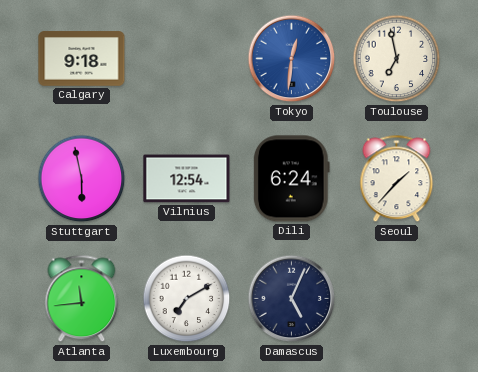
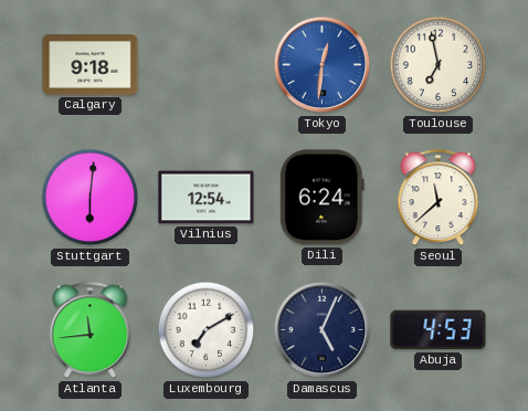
Stuttgart: 5:58 -> 6:01 (91, 198)
Seoul: 1:37 -> 11:38 (439, 198)
Abuja: none -> 4:53 (439, 330)
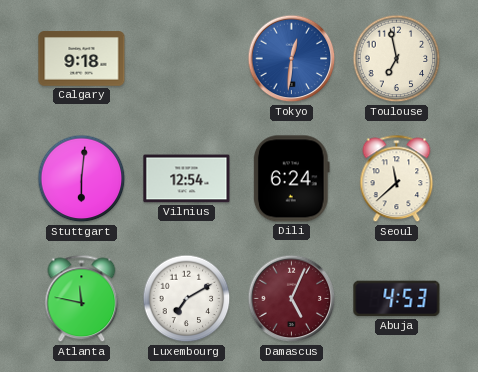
Atlanta: 11:44 -> 11:47 (82, 299)
Damascus dial: navy -> burgundy (292, 299)
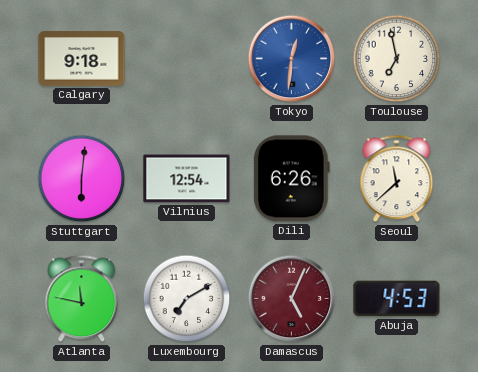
Dili: 6:24 -> 6:26 (291, 179)
